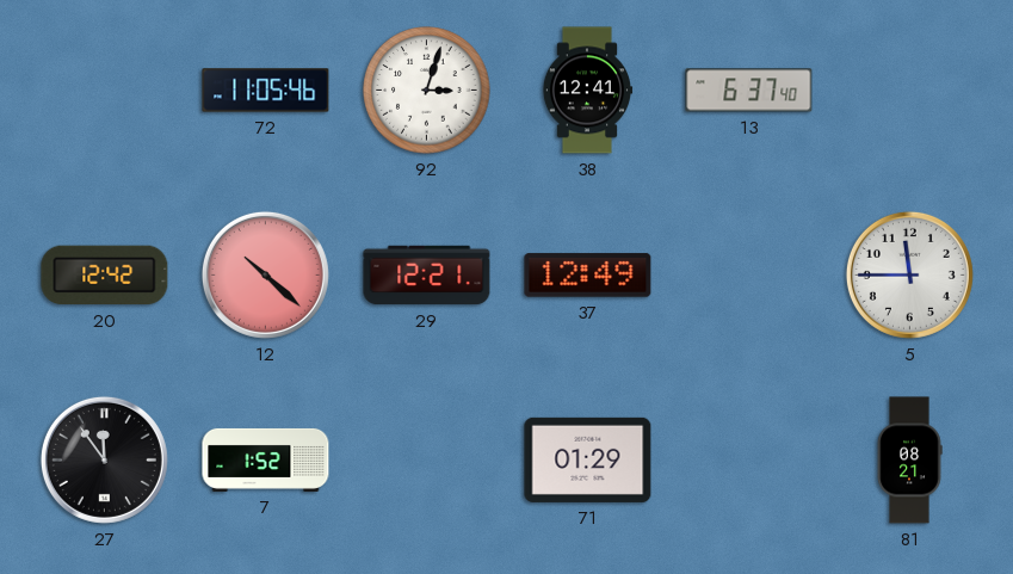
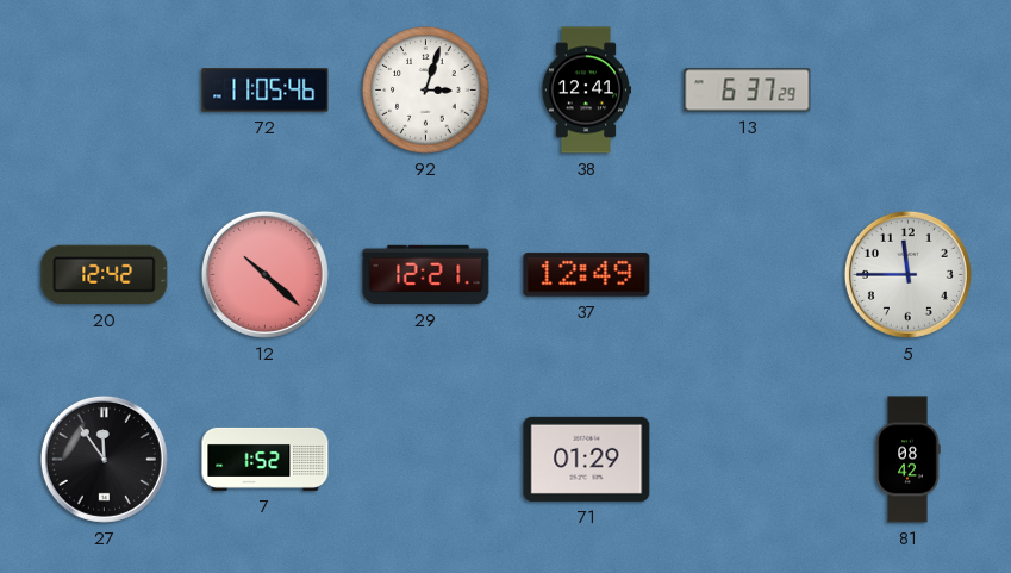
13: 6:37:40 -> 6:37:29 (748, 91)
81: 08:21 -> 08:42 (907, 460)
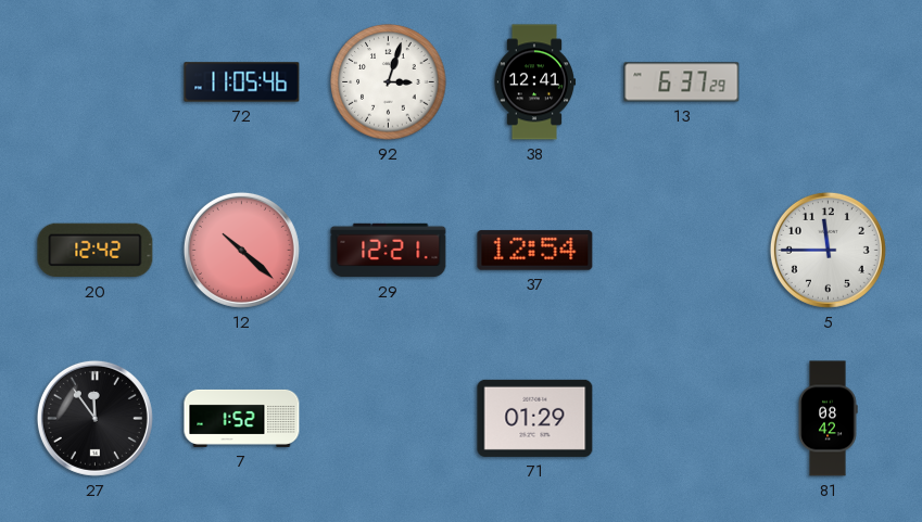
37: 12:49 -> 12:54 (535, 251)
